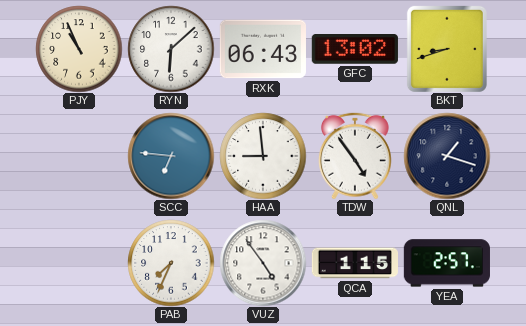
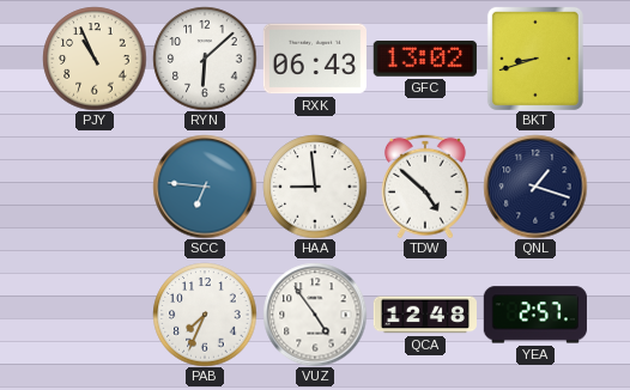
TDW: 4:54 -> 4:52 (425, 187)
QCA: 1:15 -> 12:48 (424, 315)
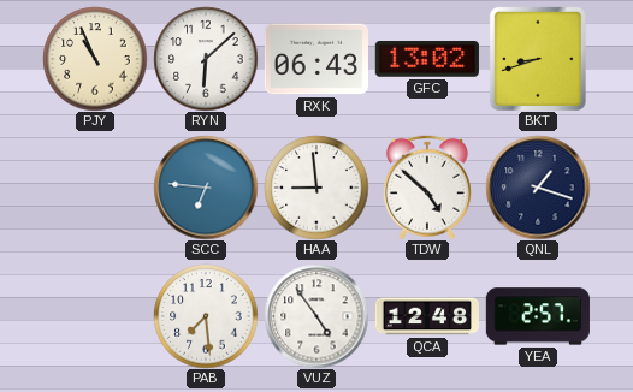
PAB: 7:34 -> 7:29 (206, 316)
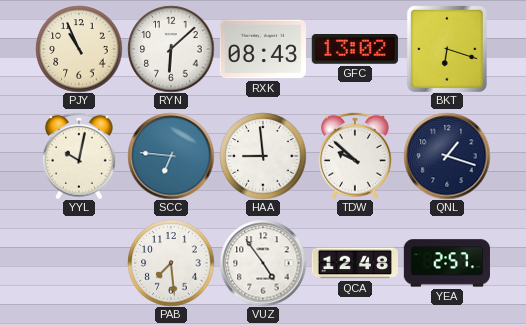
RXK: 06:43 -> 08:43 (263, 49)
BKT: 8:42 -> 6:18 (447, 49)
YYL: none -> 10:02 (79, 156)
TDW: 4:52 -> 9:52 (355, 156)
